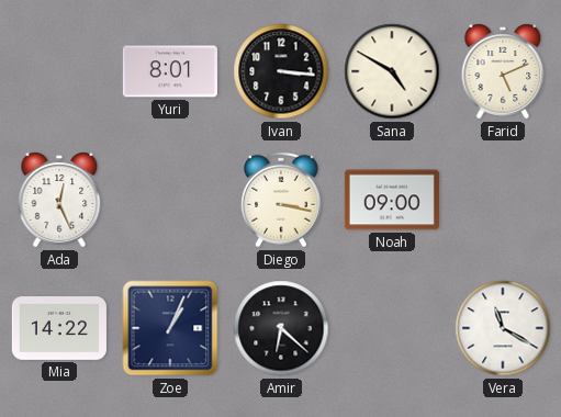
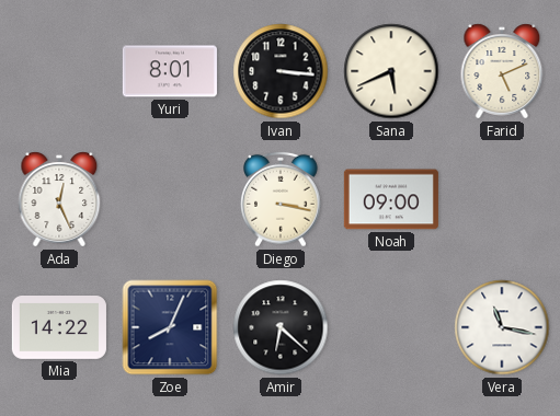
Sana: 4:50 -> 5:41 (391, 71)
Zoe: 1:04 -> 8:04 (170, 327)
Vera: 11:20 -> 11:17 (502, 327)
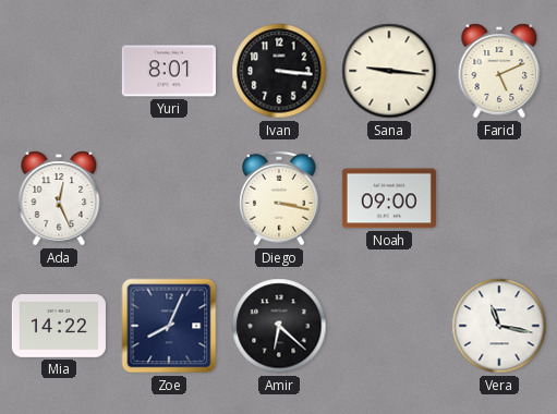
Sana: 5:41 -> 9:16 (389, 71)
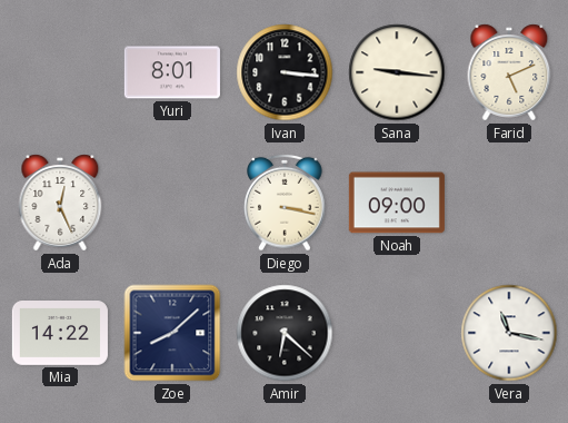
Zoe: 8:04 -> 8:08 (172, 333)
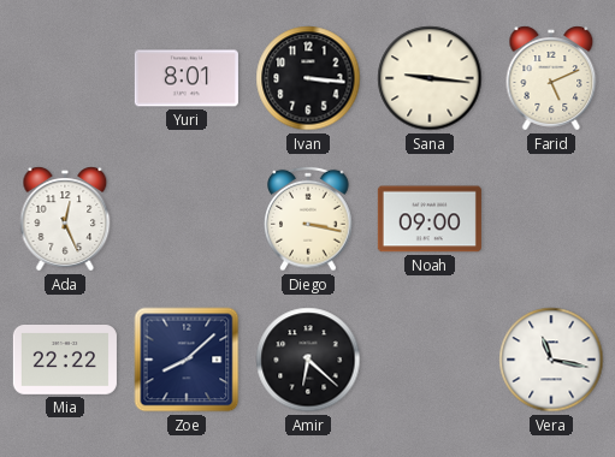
Mia: 14:22 -> 22:22 (65, 361)
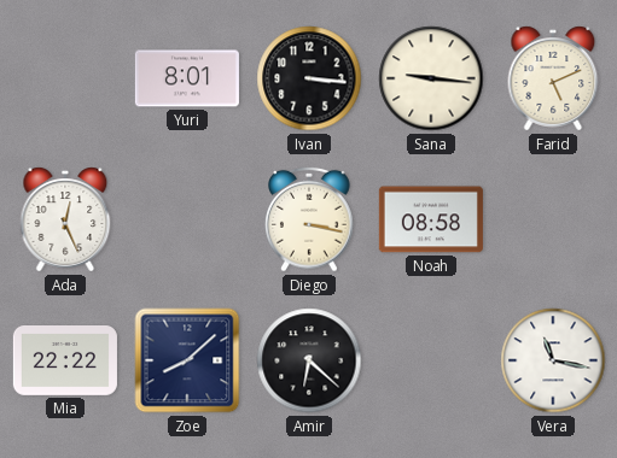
Noah: 09:00 -> 08:58 (431, 219)
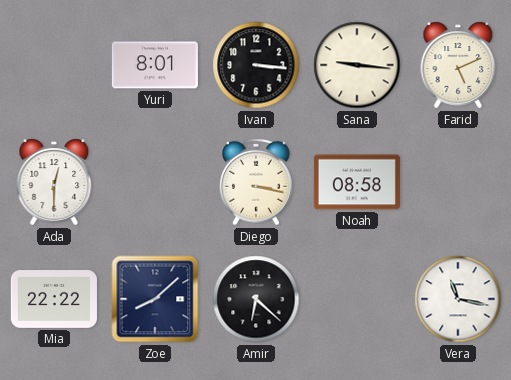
Ada: 12:26 -> 12:30 (54, 182)
